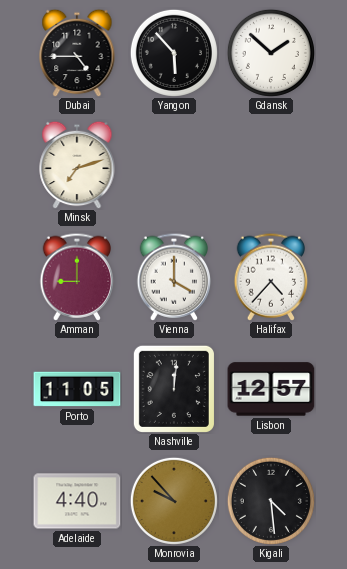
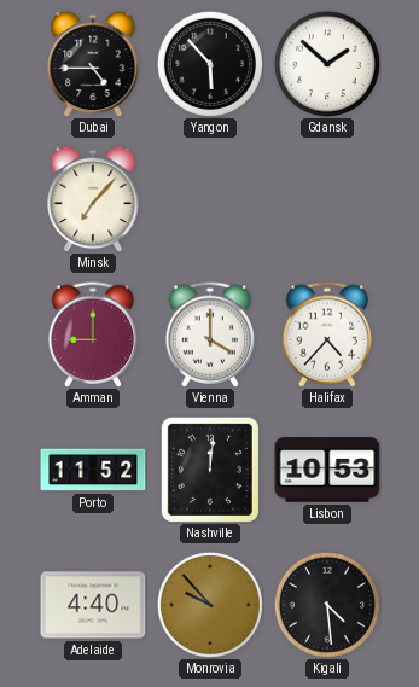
Minsk: 7:12 -> 7:07 (93, 199)
Porto: 11:05 -> 11:52 (93, 470)
Lisbon: 12:57 -> 10:53 (327, 470)
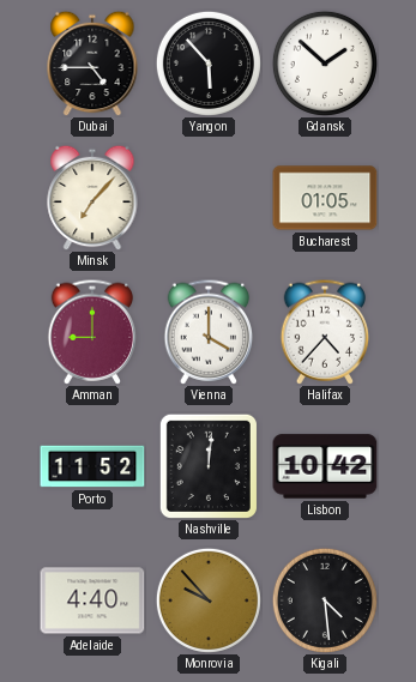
Bucharest: none -> 01:05 (325, 198)
Lisbon: 10:53 -> 10:42 (325, 466)
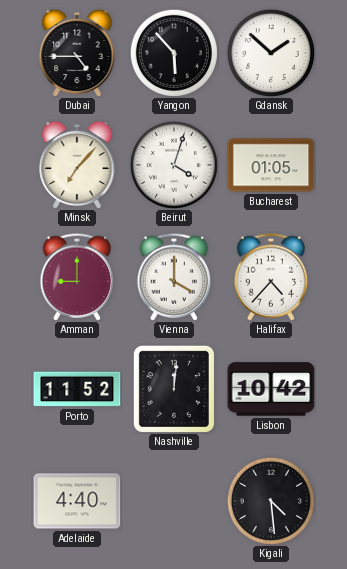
Beirut: none -> 4:03 (174, 165)
Monrovia: 9:53 -> none (209, 600)
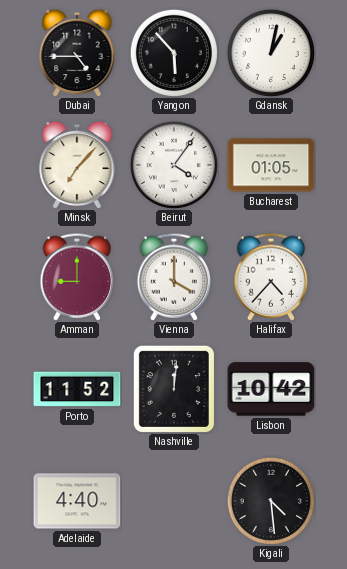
Gdansk: 1:52 -> 1:02 (271, 53)
Beirut: 4:03 -> 4:06 (174, 165)
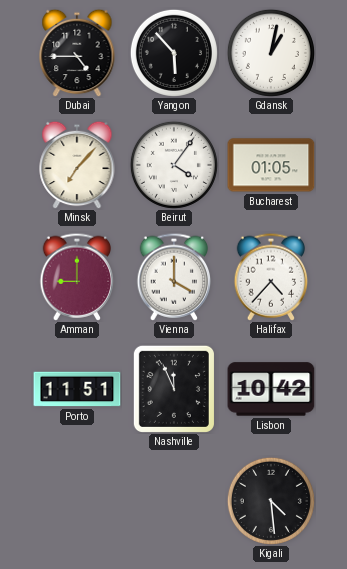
Porto: 11:52 -> 11:51 (77, 389)
Nashville: 12:01 -> 11:56 (174, 389)
Adelaide: 4:40 -> none (77, 501)
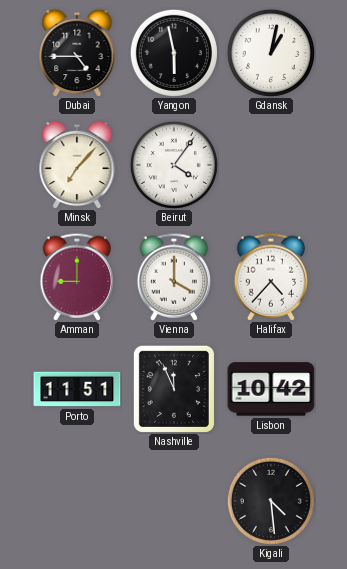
Yangon: 5:53 -> 5:58 (174, 53)
Bucharest: 01:05 -> none (271, 165)
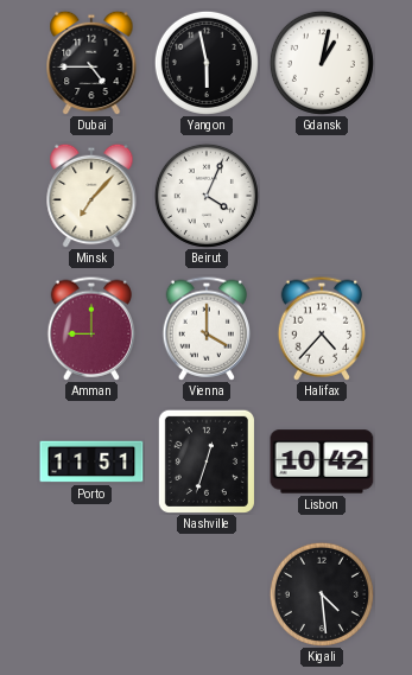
Beirut: 4:06 -> 4:04 (207, 196)
Nashville: 11:56 -> 12:33 (207, 461)
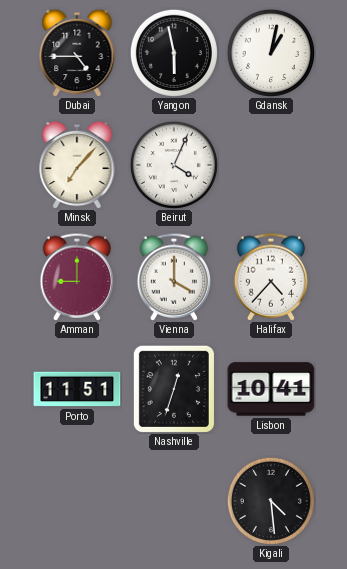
Lisbon: 10:42 -> 10:41 (271, 389)
